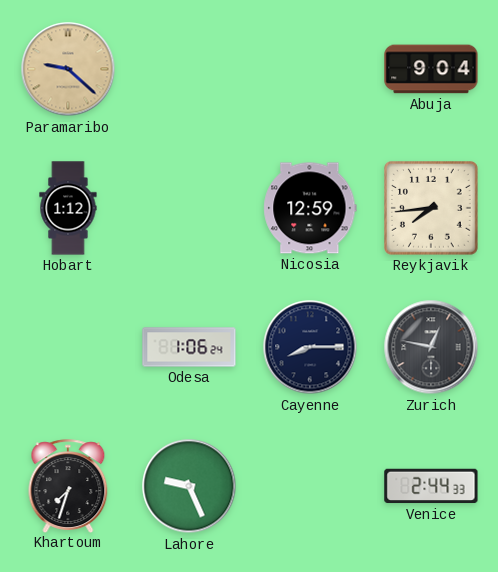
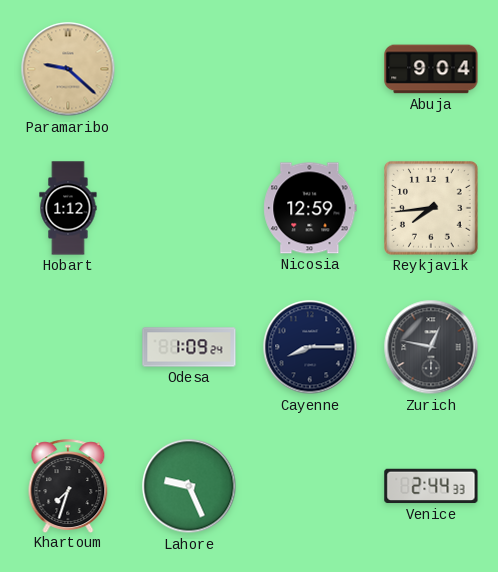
Odesa: 1:06 -> 1:09 (189, 347)
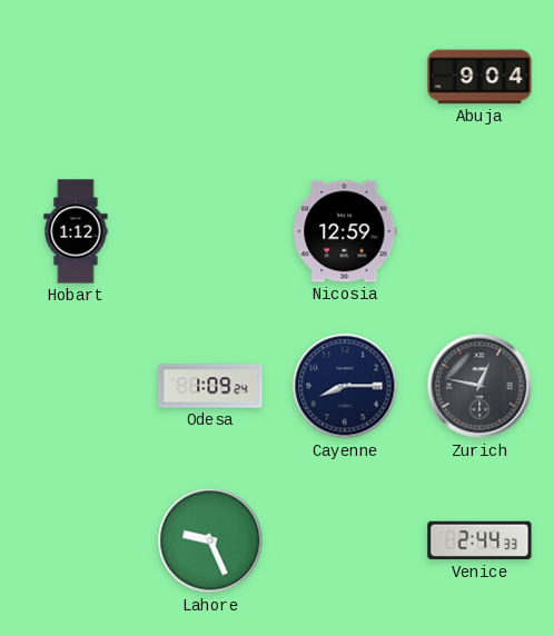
Paramaribo: 9:22 -> none (68, 69)
Reykjavik: 7:44 -> none (432, 209)
Khartoum: 7:33 -> none (68, 486)
